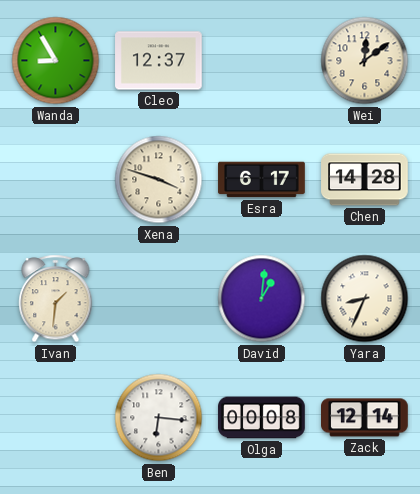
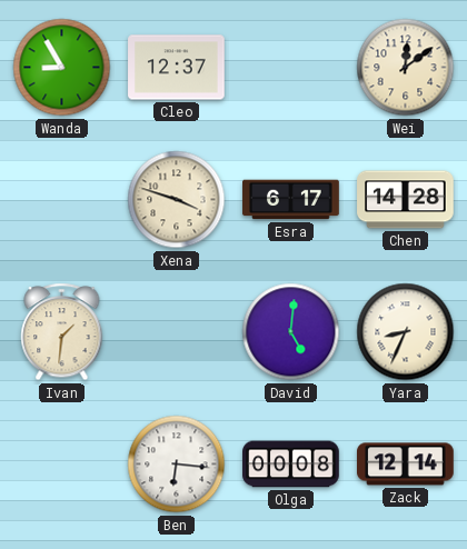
David: 1:01 -> 5:01 (291, 332)
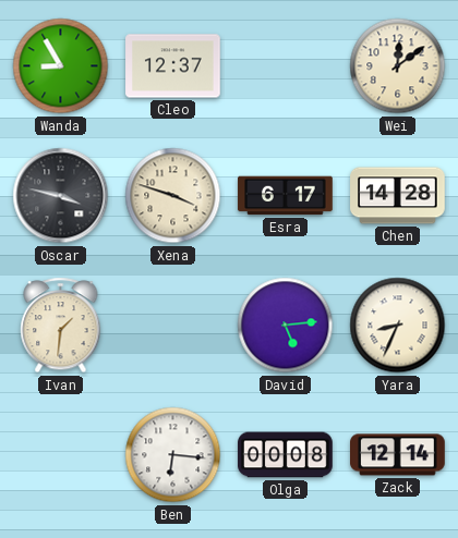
Oscar: none -> 3:47 (61, 196)
David: 5:01 -> 5:14 (286, 326)
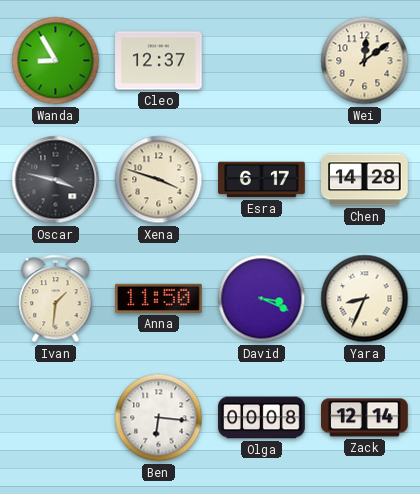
Anna: none -> 11:50 (159, 298)
David: 5:14 -> 3:19 (262, 299)
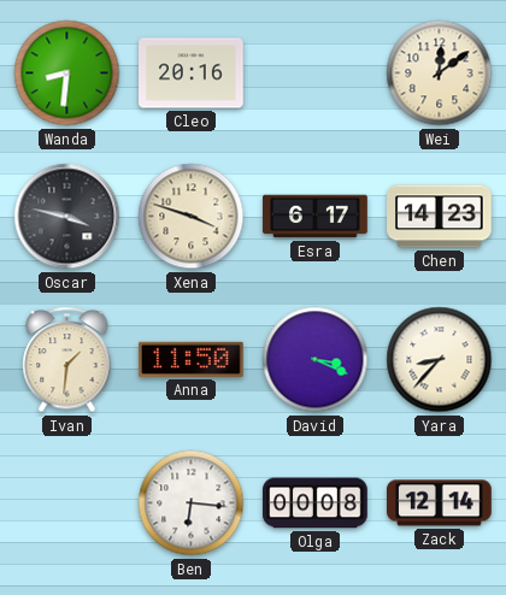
Wanda: 8:55 -> 8:31 (67, 73)
Cleo: 12:37 -> 20:16 (192, 73)
Chen: 14:28 -> 14:23 (440, 217)
Yara: 8:34 -> 8:37 (440, 360)
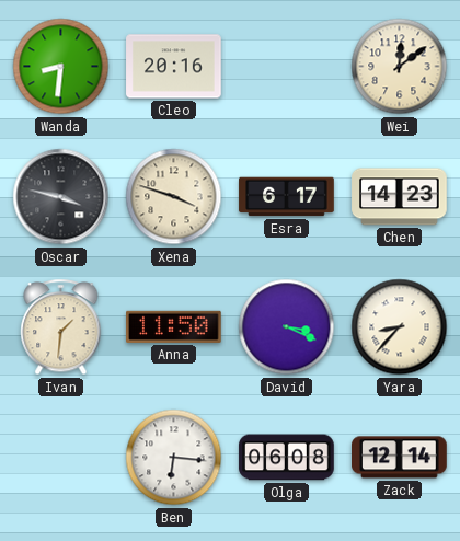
Olga: 00:08 -> 06:08 (287, 458)
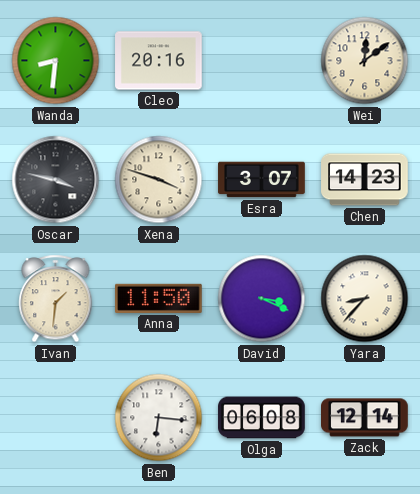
Esra: 6:17 -> 3:07 (262, 180)
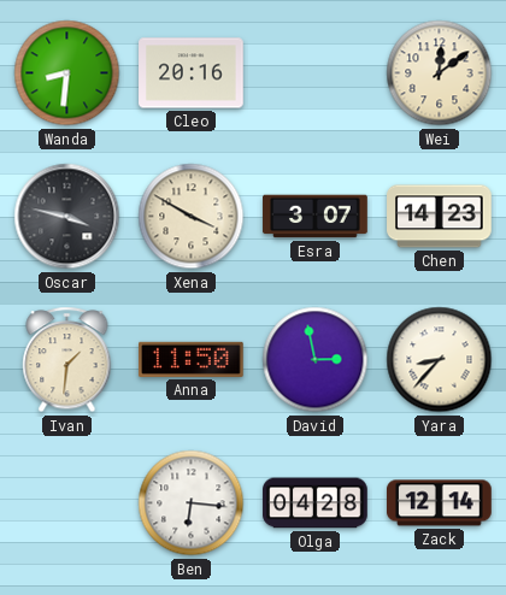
Xena: 3:48 -> 3:50 (192, 217)
David: 3:19 -> 2:58 (316, 360)
Olga: 06:08 -> 04:28 (316, 503)
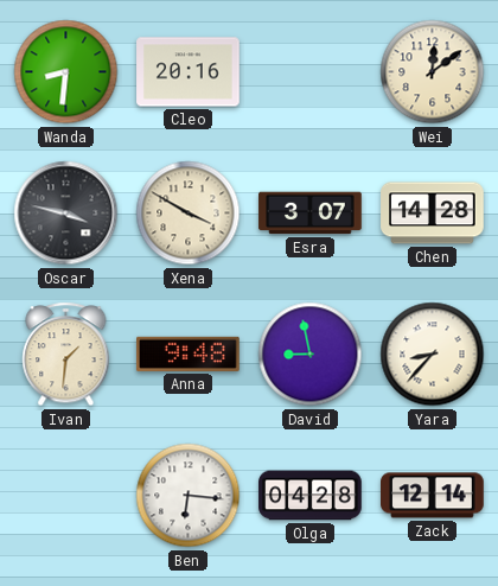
Chen: 14:23 -> 14:28 (433, 214)
Anna: 11:50 -> 9:48 (189, 353)
David: 2:58 -> 8:58 (311, 355)
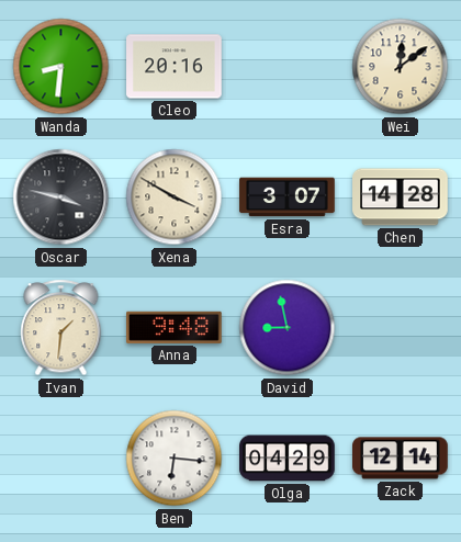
Yara: 8:37 -> none (433, 355)
Olga: 04:28 -> 04:29 (288, 459)
